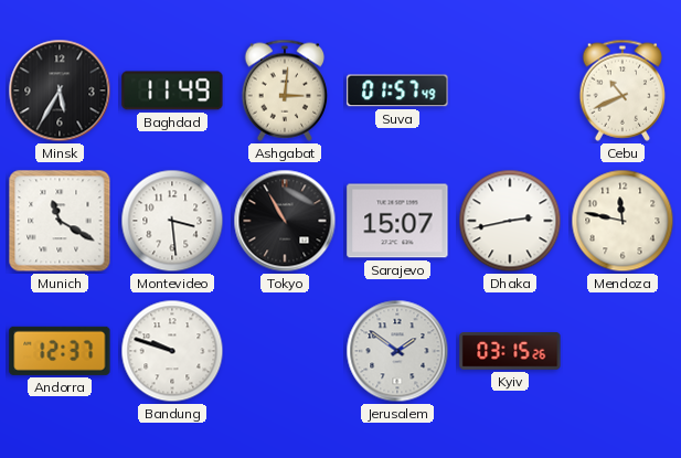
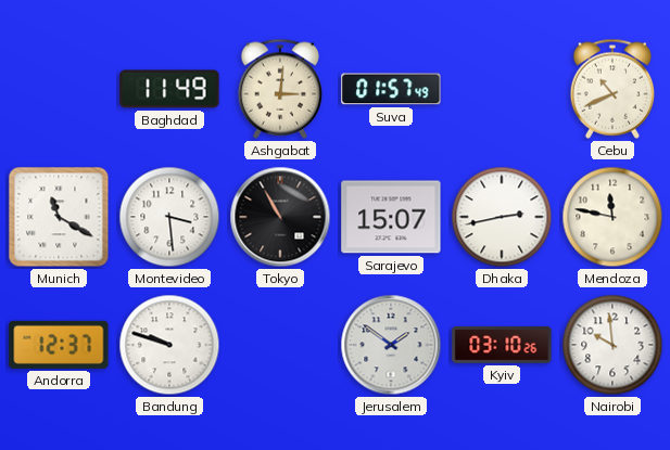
Minsk: 5:35 -> none (60, 90)
Kyiv: 03:15 -> 03:10 (502, 346)
Nairobi: none -> 9:59 (612, 345)
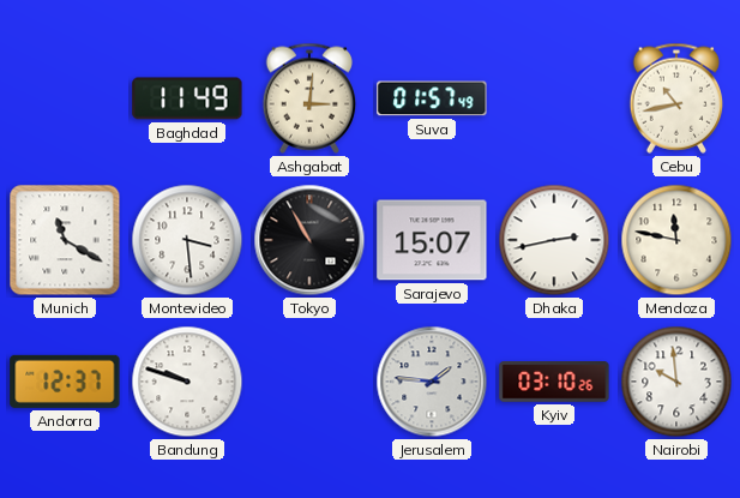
Cebu: 10:41 -> 10:43 (676, 98)
Jerusalem: 1:51 -> 1:46 (432, 382)
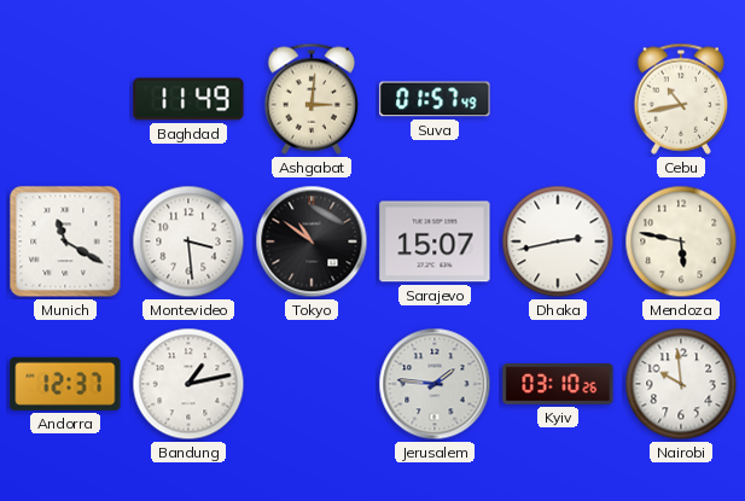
Tokyo: 10:55 -> 10:51 (312, 241)
Mendoza: 11:47 -> 5:47 (681, 241)
Bandung: 9:48 -> 1:13 (188, 384)
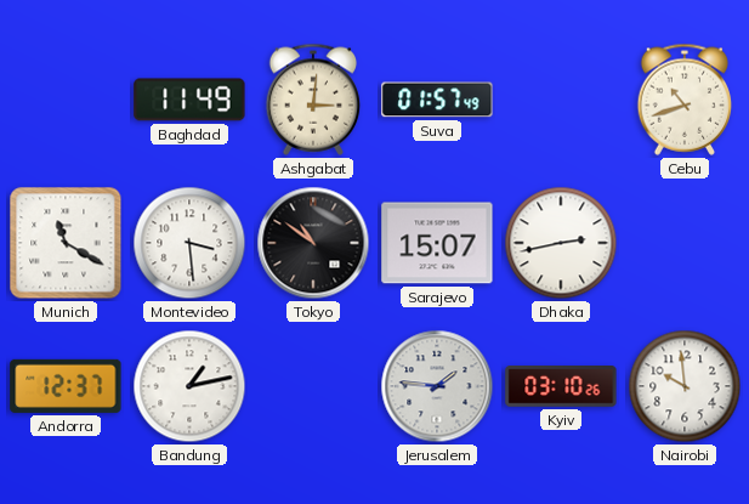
Cebu: 10:43 -> 10:42 (685, 100)
Mendoza: 5:47 -> none (681, 241)
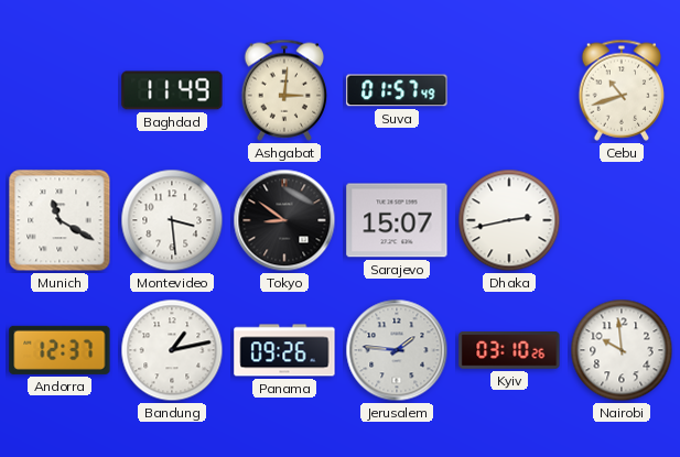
Tokyo: 10:51 -> 8:51 (284, 220)
Panama: none -> 09:26 (284, 350)
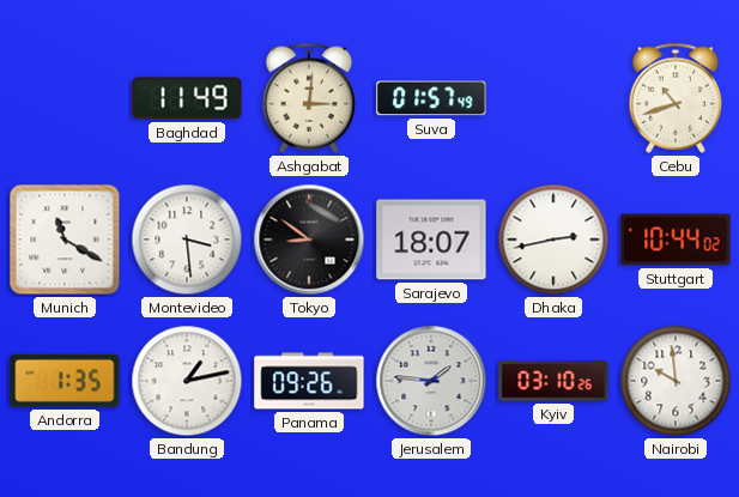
Sarajevo: 15:07 -> 18:07 (431, 240)
Stuttgart: none -> 10:44 (676, 240)
Andorra: 12:37 -> 1:35 (65, 381)
